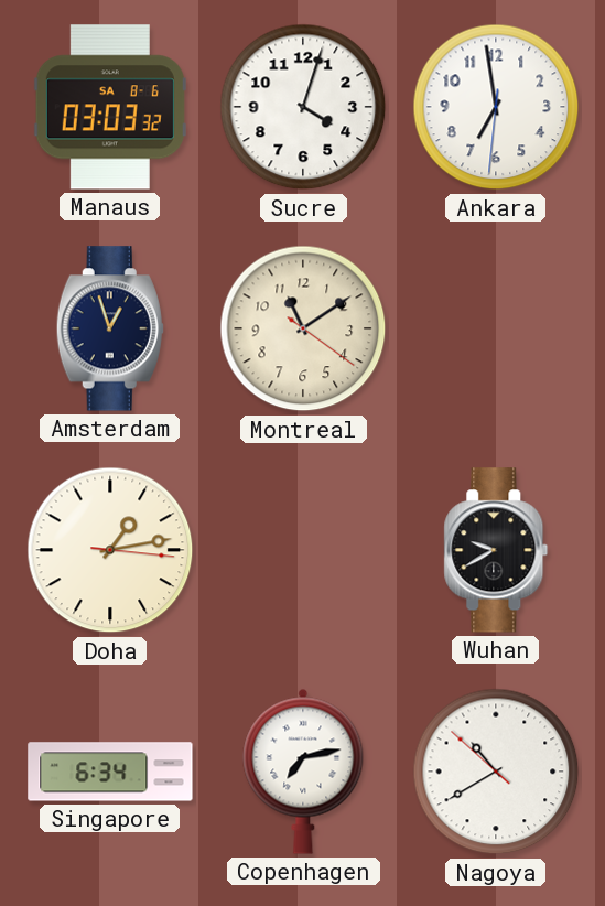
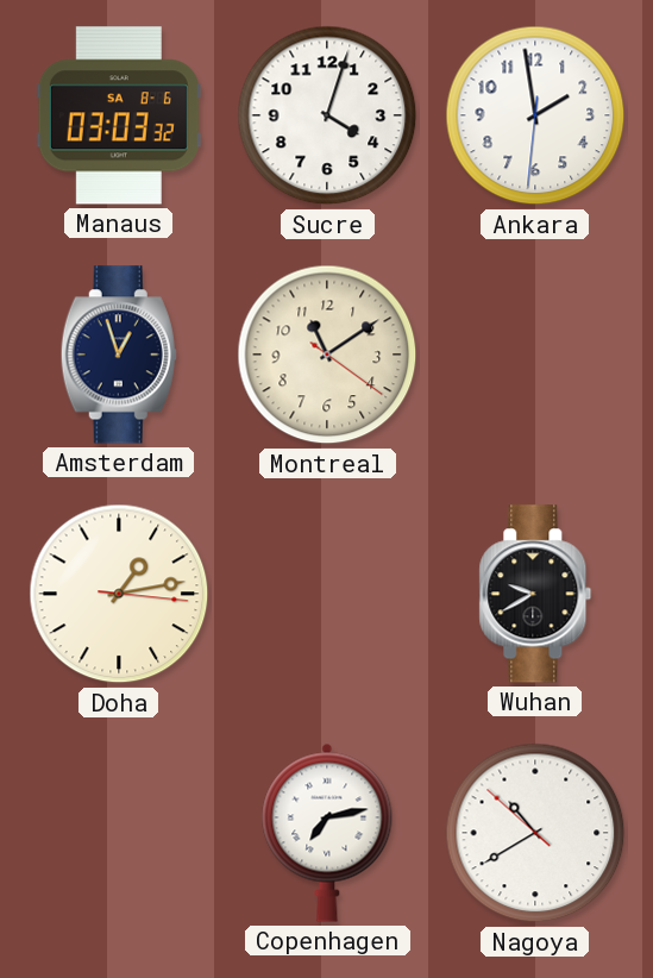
Ankara: 6:58 -> 1:58 (535, 115)
Singapore: 6:34 -> none (110, 772)
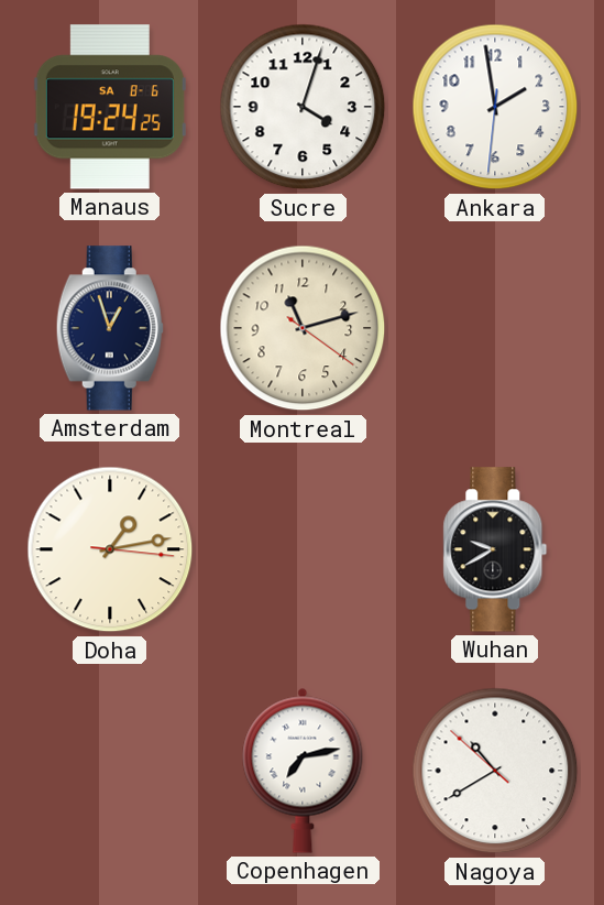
Manaus: 03:03 -> 19:24 (110, 107)
Montreal: 11:09 -> 11:12 (303, 328)
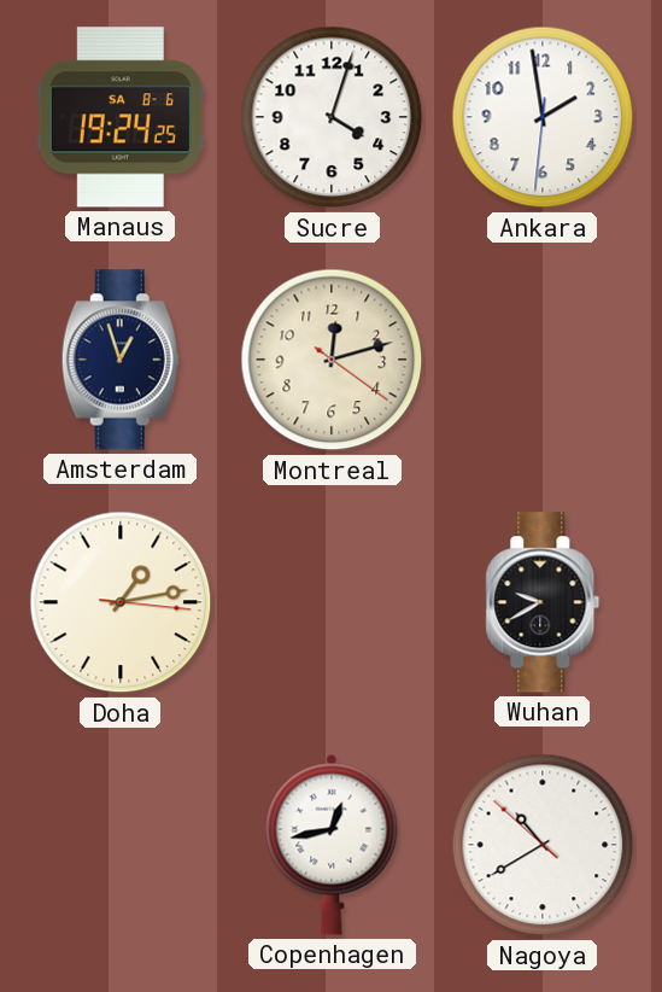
Montreal: 11:12 -> 12:12 (332, 360)
Copenhagen: 7:13 -> 12:43 (332, 845)
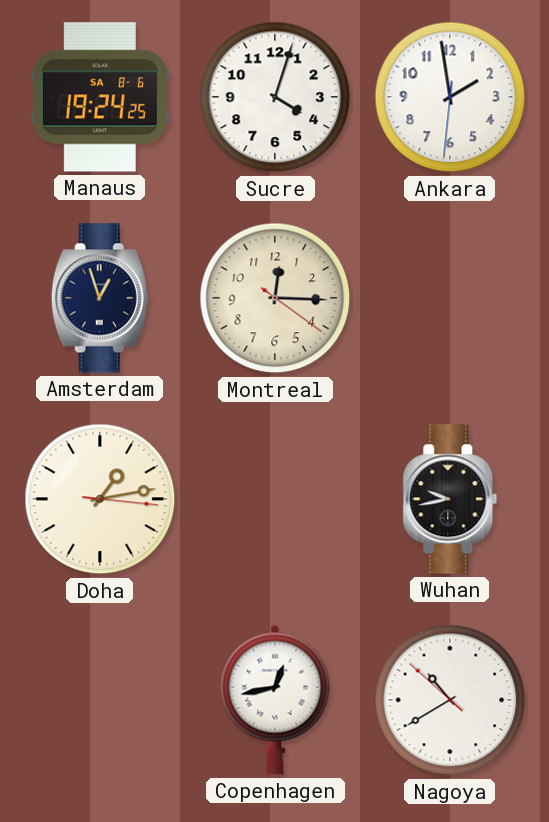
Montreal: 12:12 -> 12:15 (275, 298)
Wuhan: 9:40 -> 9:43 (450, 499)
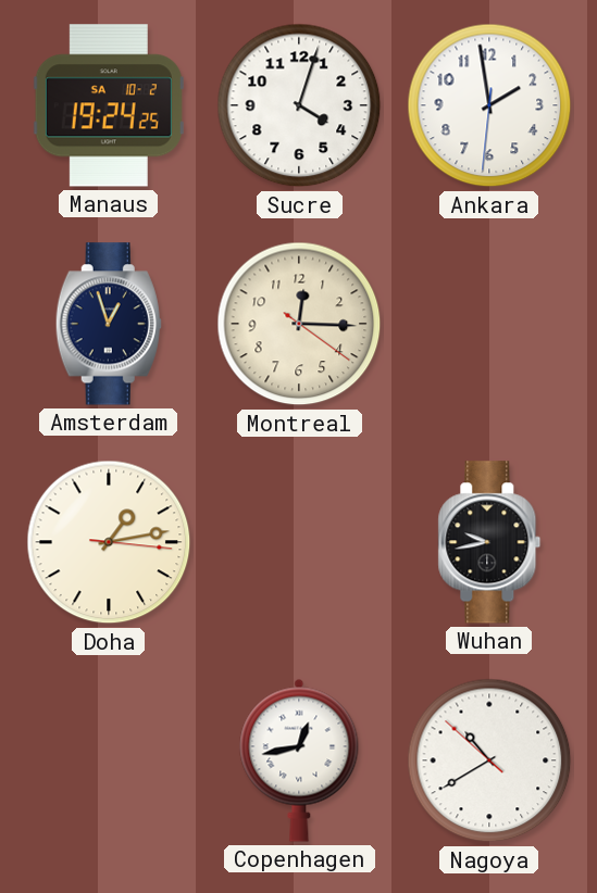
Manaus date: SA 8-6 -> SA 10-2 (109, 105)
